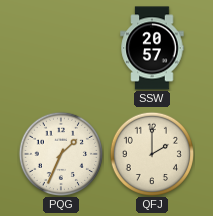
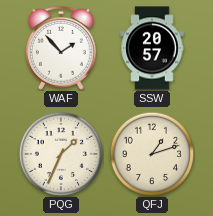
WAF: none -> 1:53 (61, 48)
QFJ: 2:00 -> 1:12 (152, 154)
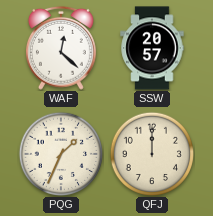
WAF: 1:53 -> 12:22 (61, 48)
QFJ: 1:12 -> 12:00 (152, 154)
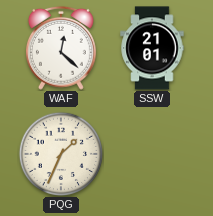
SSW: 20:57 -> 21:01 (152, 48)
QFJ: 12:00 -> none (152, 154)
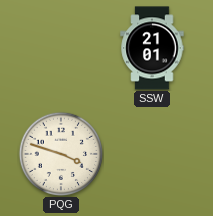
WAF: 12:22 -> none (61, 48)
PQG: 1:34 -> 3:48 (61, 154)
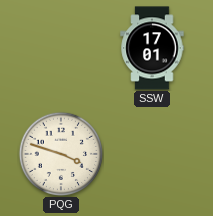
SSW: 21:01 -> 17:01 (152, 48)
